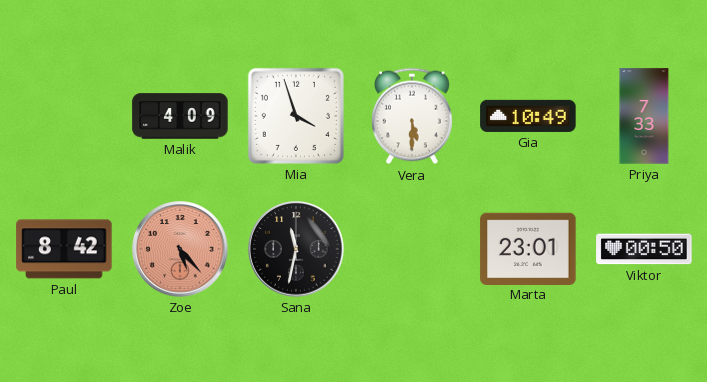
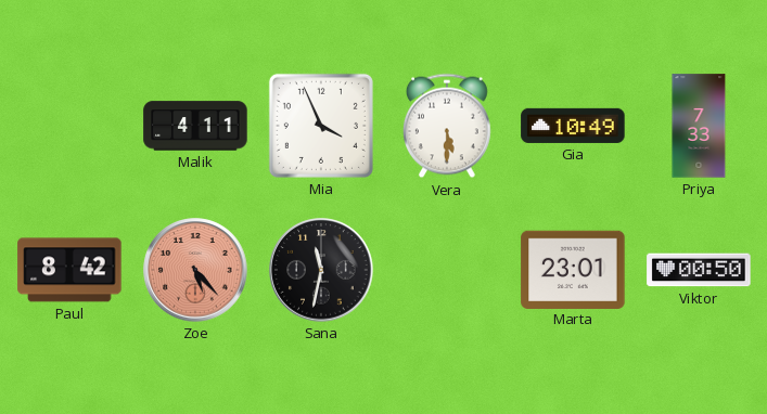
Malik: 4:09 -> 4:11 (195, 126)
Mia: 3:57 -> 3:56 (321, 126)
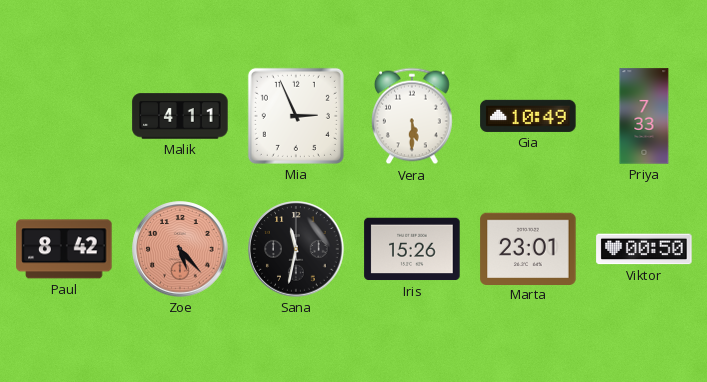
Mia: 3:56 -> 2:56 (296, 116)
Iris: none -> 15:26 (412, 249)
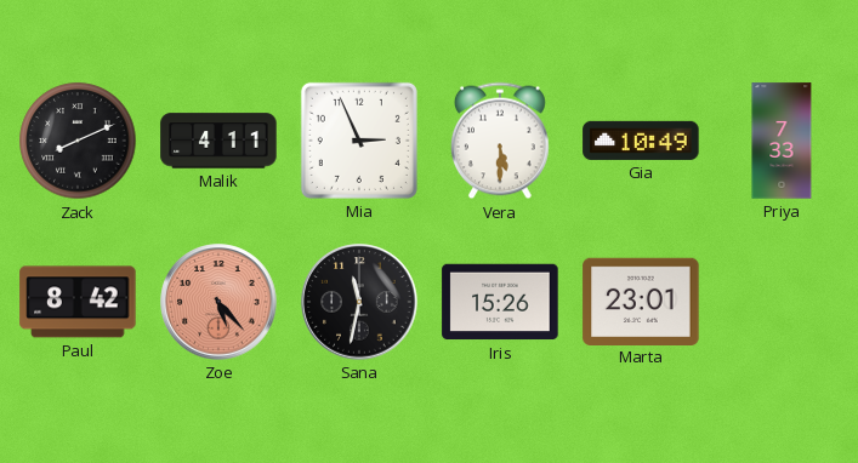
Zack: none -> 8:11 (78, 141)
Viktor: 00:50 -> none (644, 249)
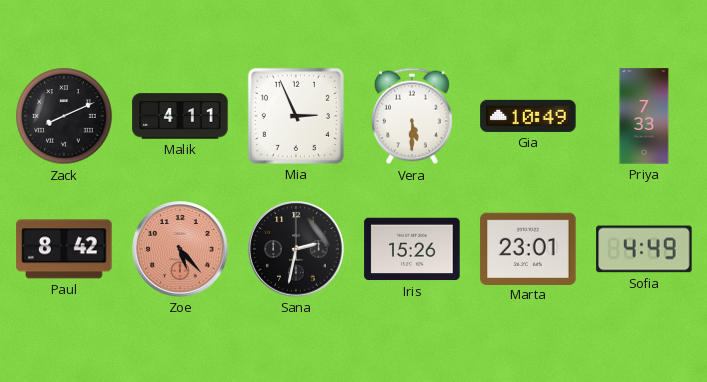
Sana: 11:32 -> 2:32 (296, 249)
Sofia: none -> 4:49 (644, 249)
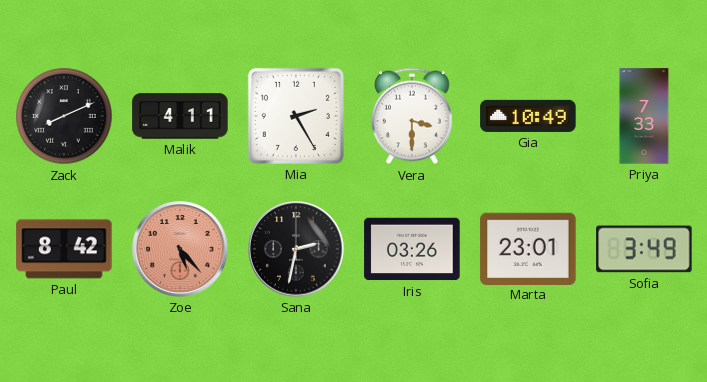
Mia: 2:56 -> 2:25 (296, 116)
Vera: 5:30 -> 3:30 (412, 116)
Iris: 15:26 -> 03:26 (412, 249)
Sofia: 4:49 -> 3:49 (644, 249)
